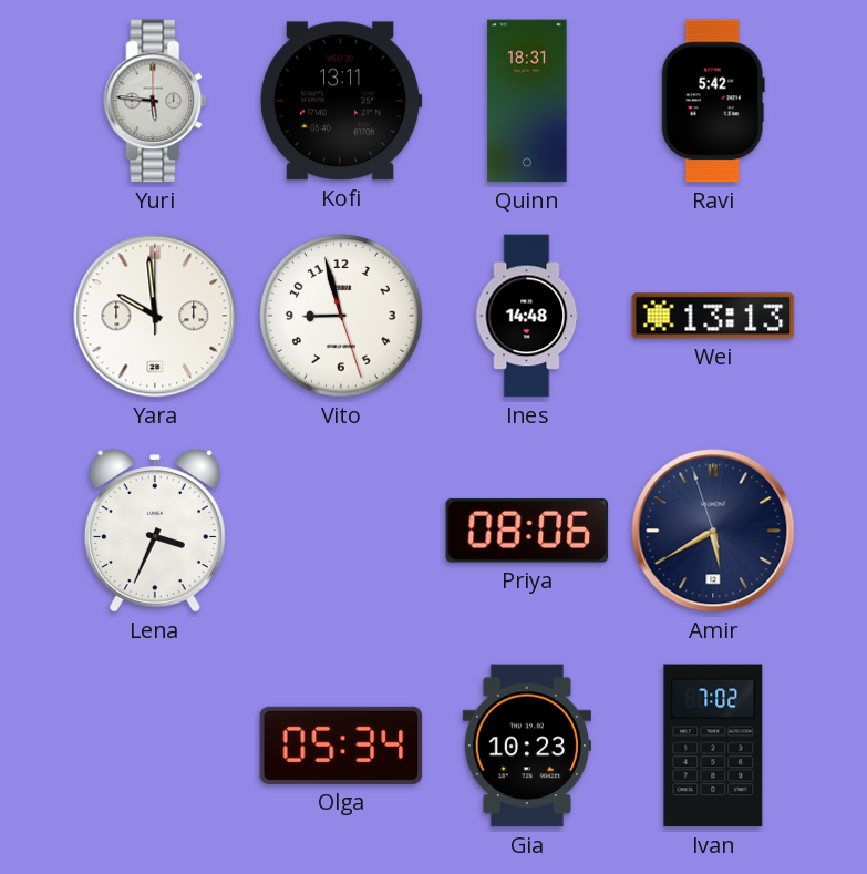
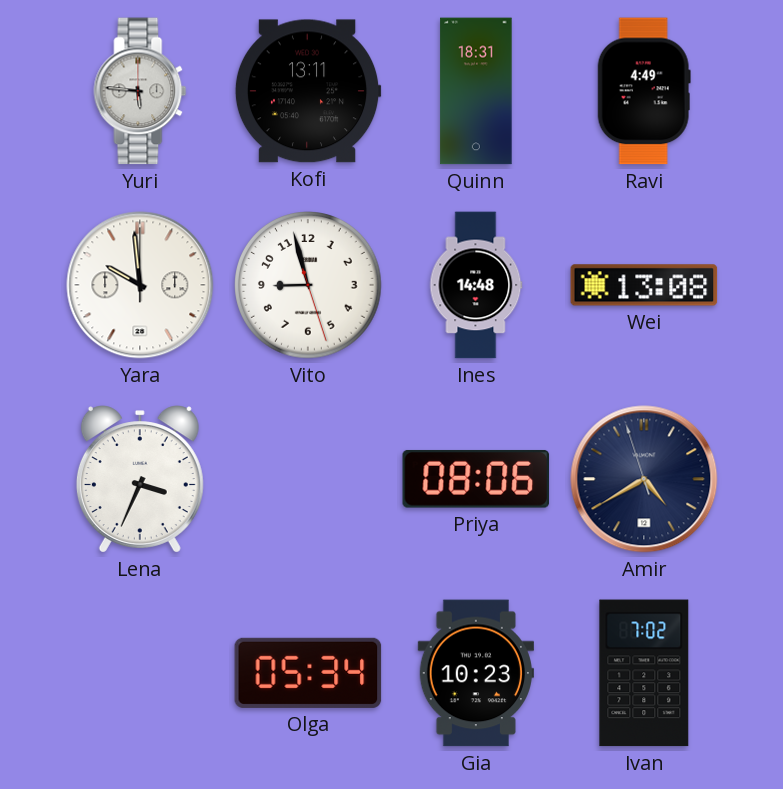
Ravi: 5:42 -> 4:49 (644, 91)
Wei: 13:13 -> 13:08 (644, 285)
Amir: 5:39 -> 4:39 (644, 479)
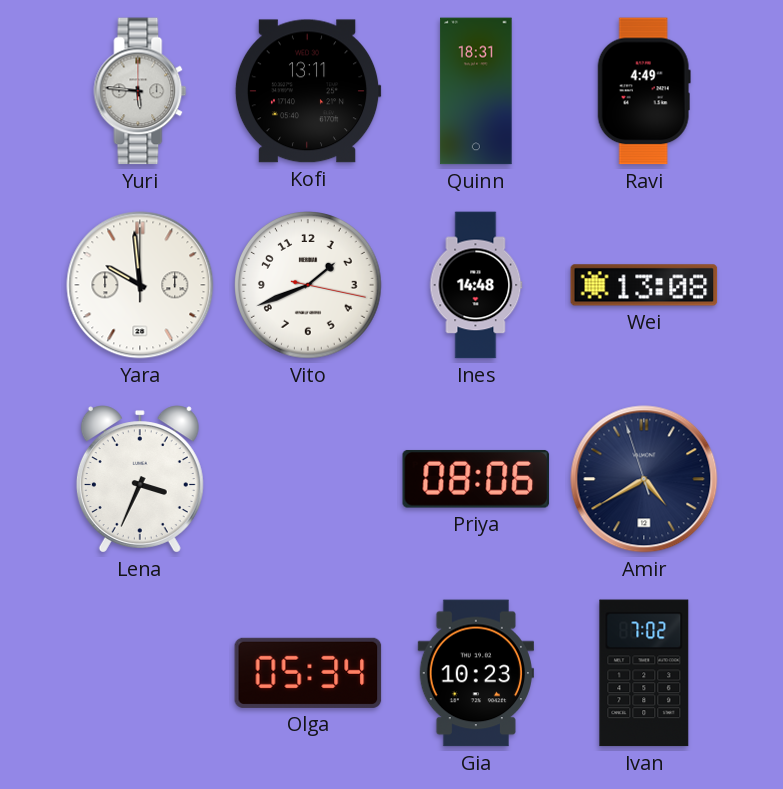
Vito: 8:57 -> 1:41 (308, 285)
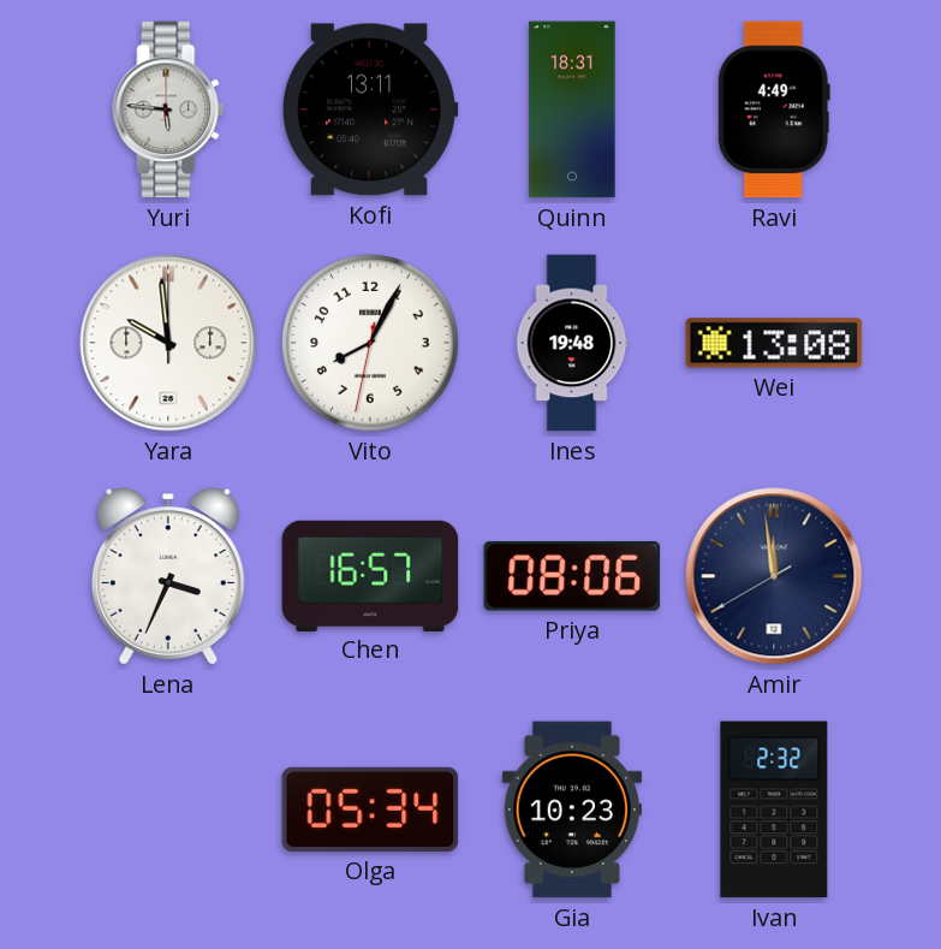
Vito: 1:41 -> 8:04 (370, 343)
Ines: 14:48 -> 19:48 (572, 343)
Chen: none -> 16:57 (370, 575)
Amir: 4:39 -> 11:58 (774, 576)
Ivan: 7:02 -> 2:32 (774, 809)
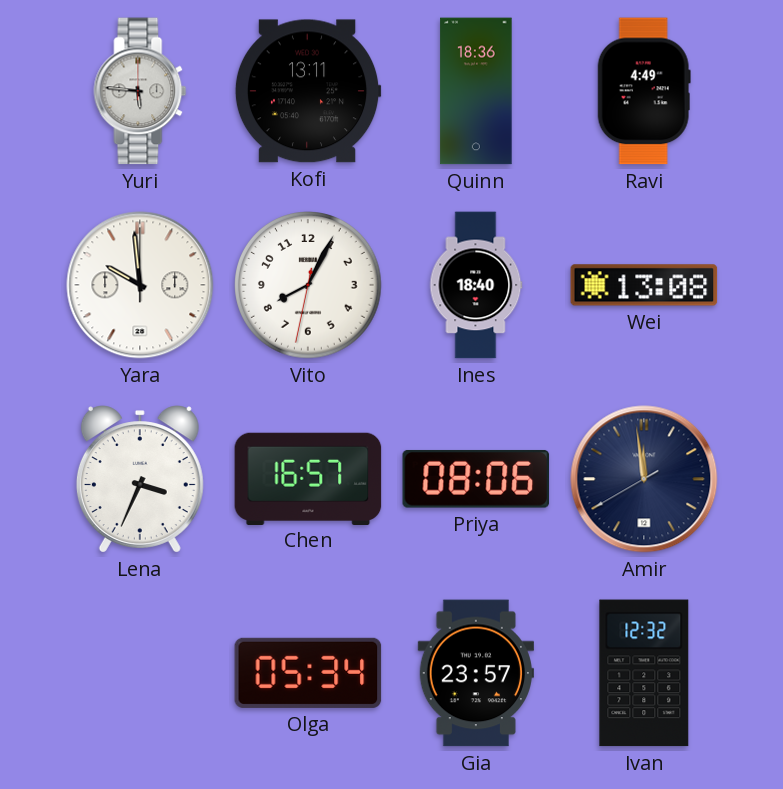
Quinn: 18:31 -> 18:36 (476, 91)
Ines: 19:48 -> 18:40 (476, 285)
Gia: 10:23 -> 23:57 (476, 673)
Ivan: 2:32 -> 12:32 (644, 673)
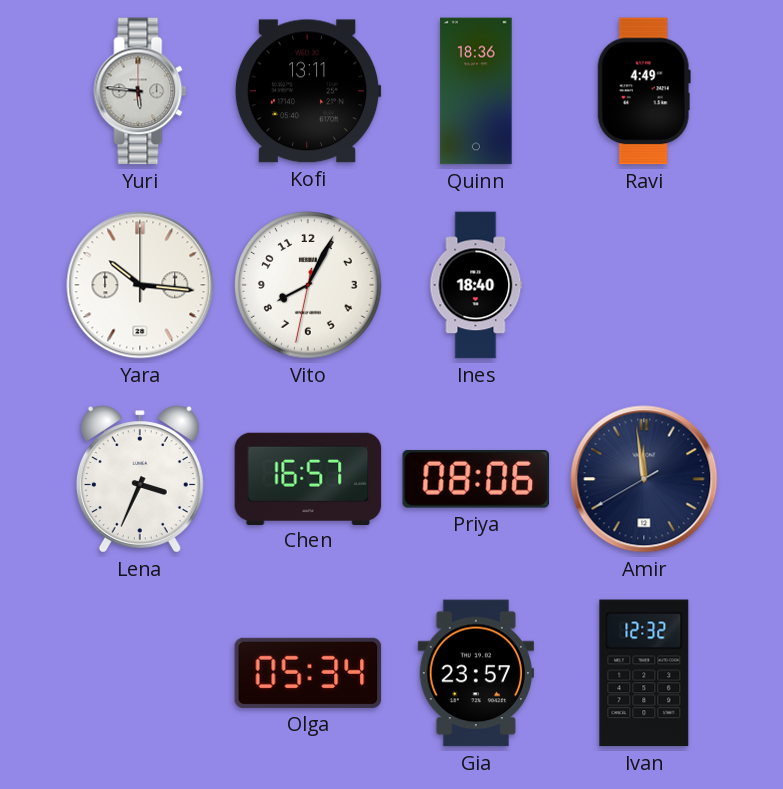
Yara: 9:59 -> 10:16 (140, 285)
Wei: 13:08 -> none (644, 285)
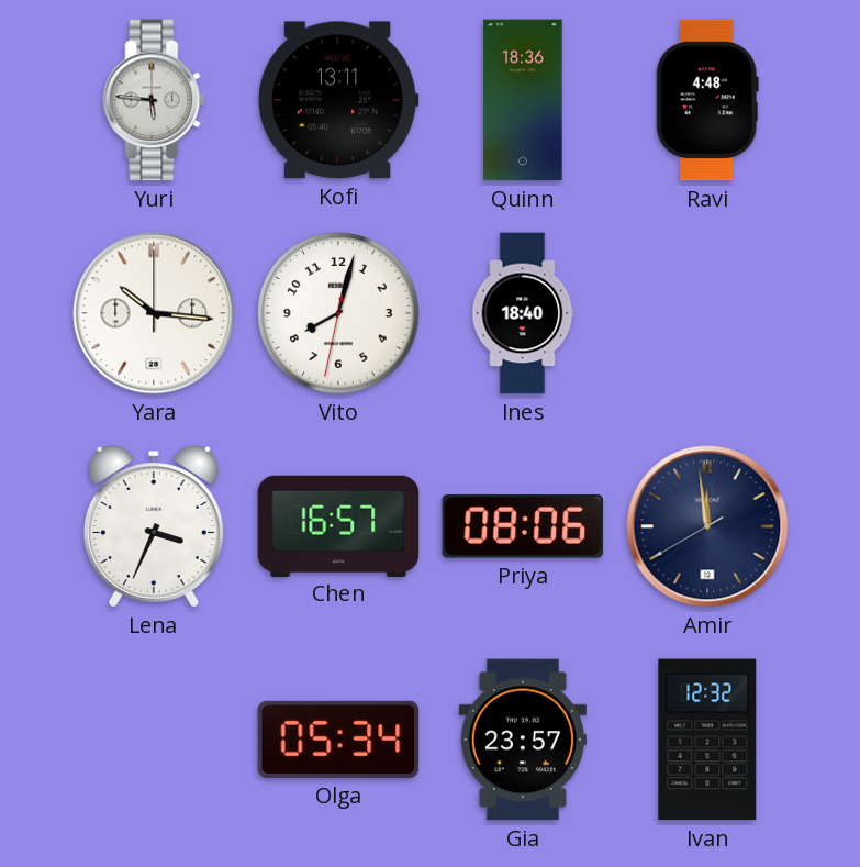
Ravi: 4:49 -> 4:48 (707, 100)
Vito: 8:04 -> 8:02 (338, 313)
